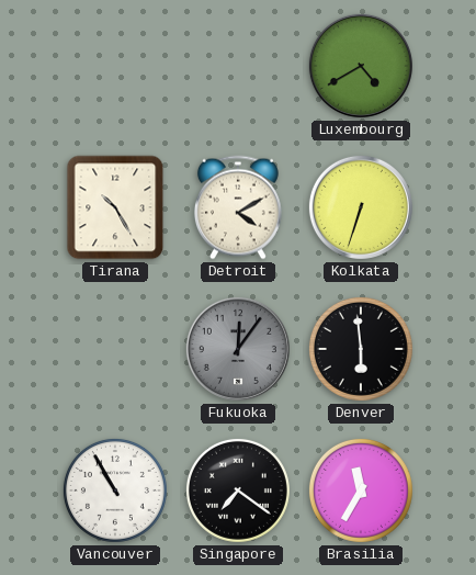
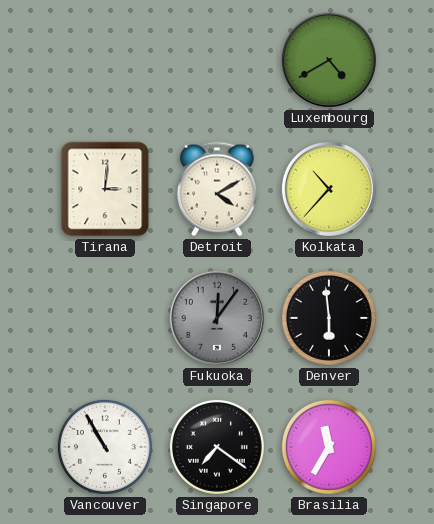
Tirana: 10:25 -> 3:01 (105, 189)
Kolkata: 6:33 -> 10:37 (329, 189)
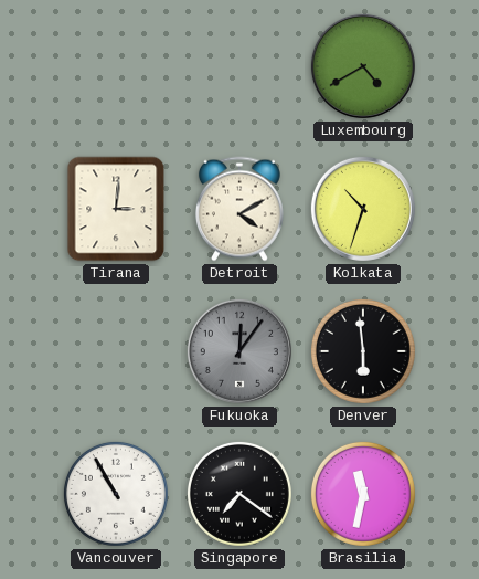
Kolkata: 10:37 -> 10:33 (363, 209)
Brasilia: 11:35 -> 11:32 (363, 494)
